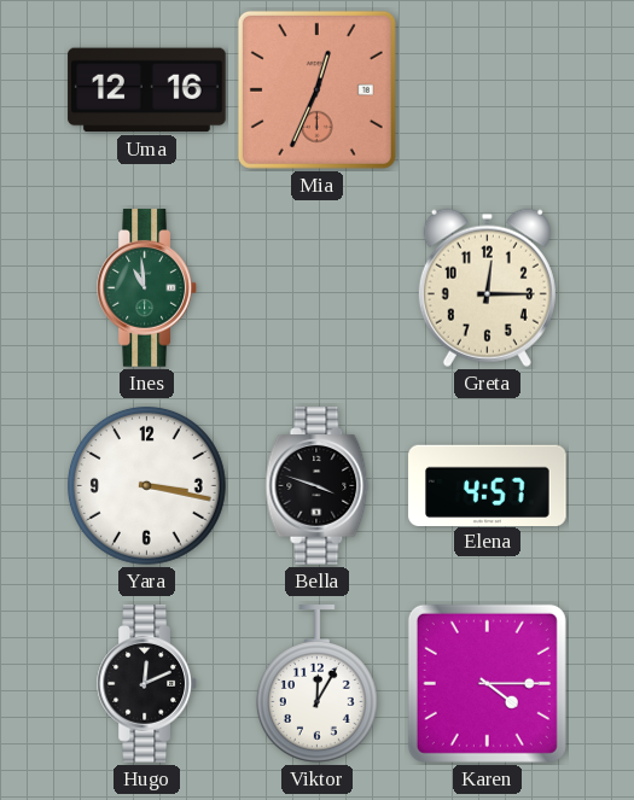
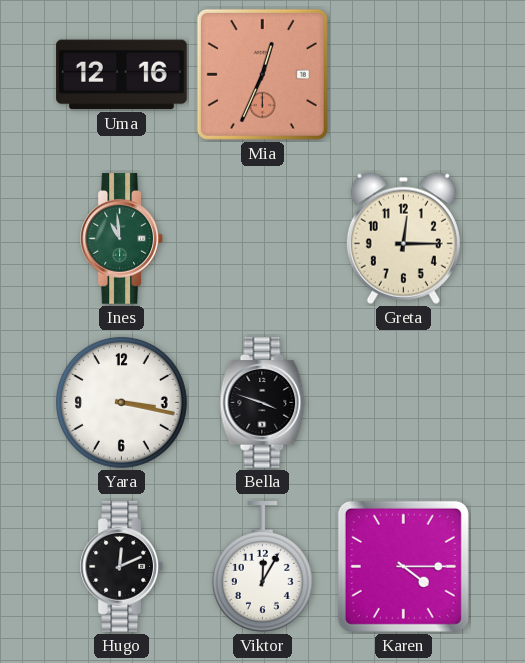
Elena: 4:57 -> none (488, 485)
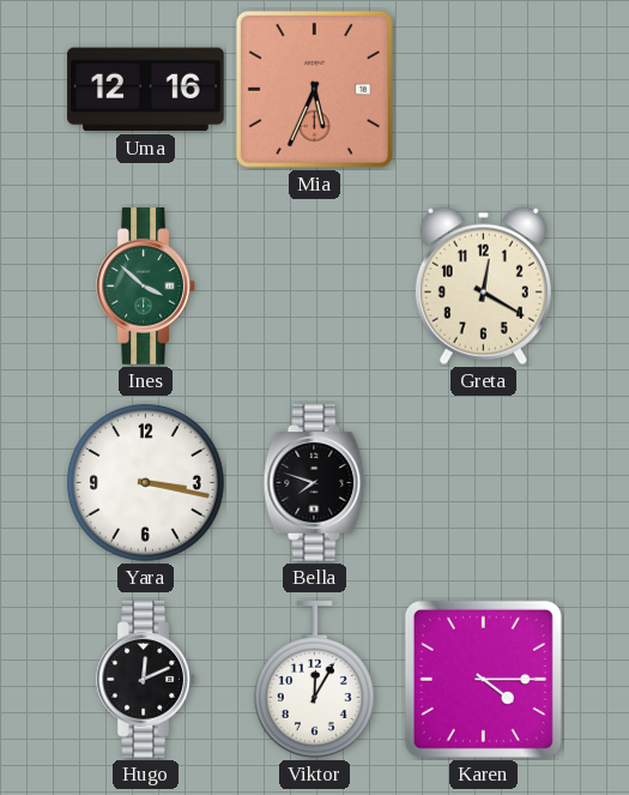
Mia: 12:34 -> 5:34 (314, 89)
Ines: 10:59 -> 3:52 (146, 287)
Greta: 12:15 -> 12:20 (483, 285)
Bella: 3:48 -> 7:48 (315, 483)
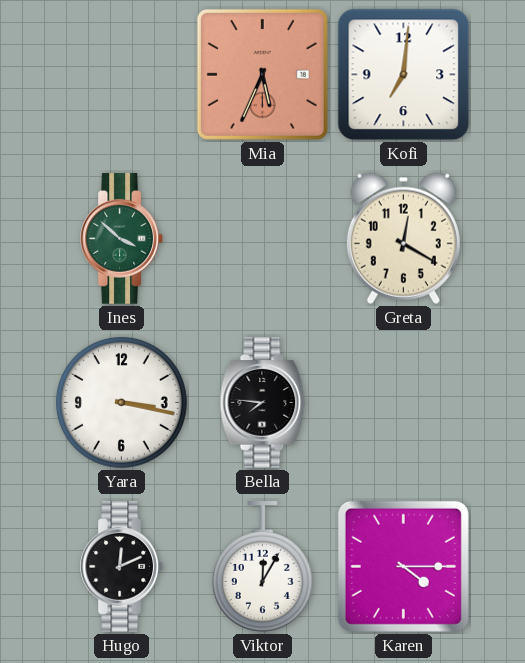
Uma: 12:16 -> none (146, 90)
Kofi: none -> 7:01 (404, 75)
Bella: 7:48 -> 7:46 (263, 403)
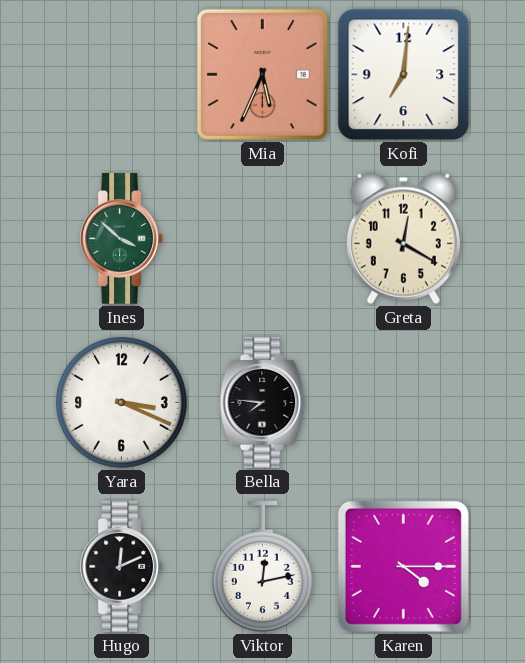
Yara: 3:17 -> 3:19 (121, 402)
Viktor: 12:05 -> 12:13 (262, 567)
